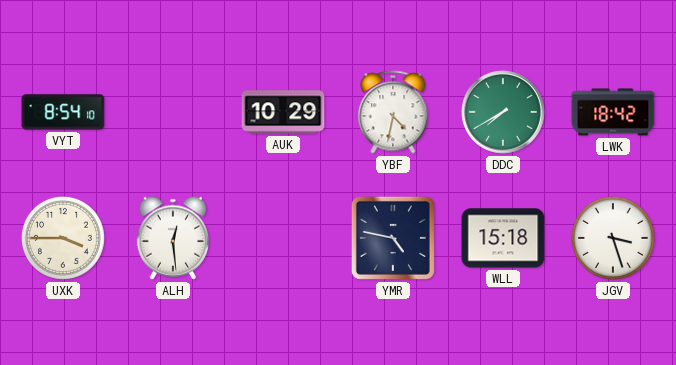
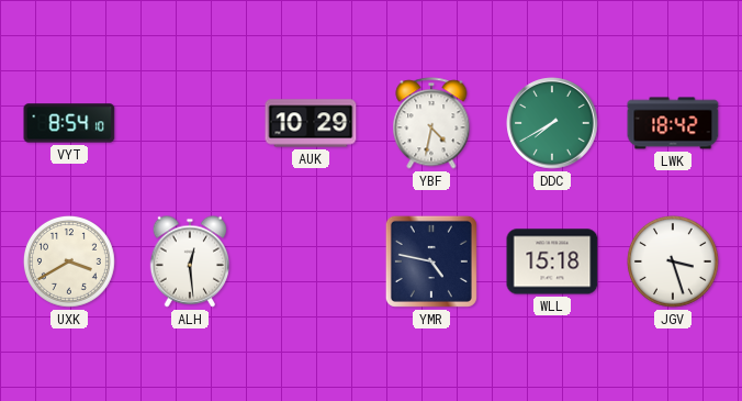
UXK: 3:45 -> 3:40 (69, 261)
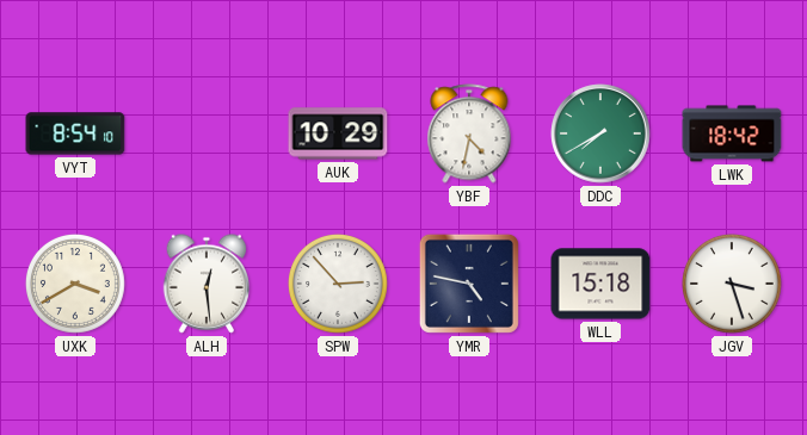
SPW: none -> 2:53 (338, 284)
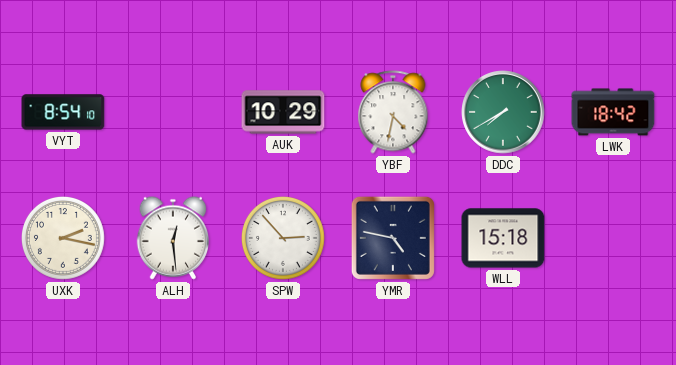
UXK: 3:40 -> 2:17 (63, 238)
JGV: 3:27 -> none (732, 284)
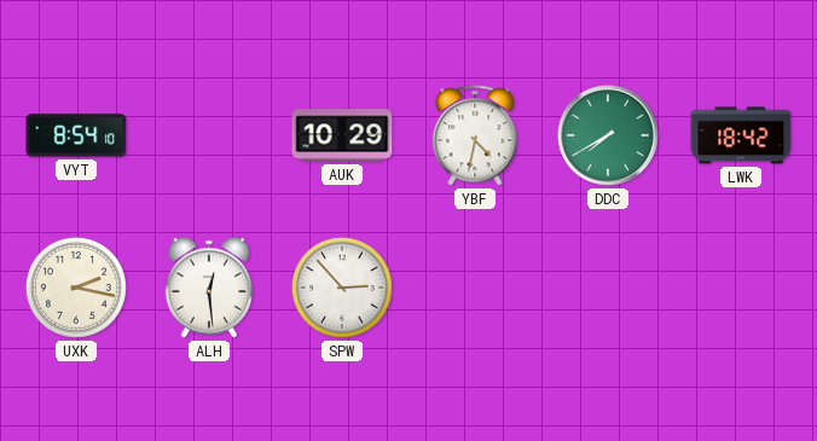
YMR: 4:47 -> none (393, 238)
WLL: 15:18 -> none (503, 238)
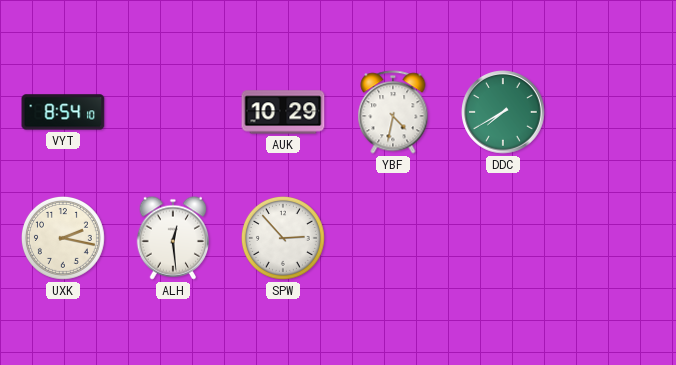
LWK: 18:42 -> none (741, 135)
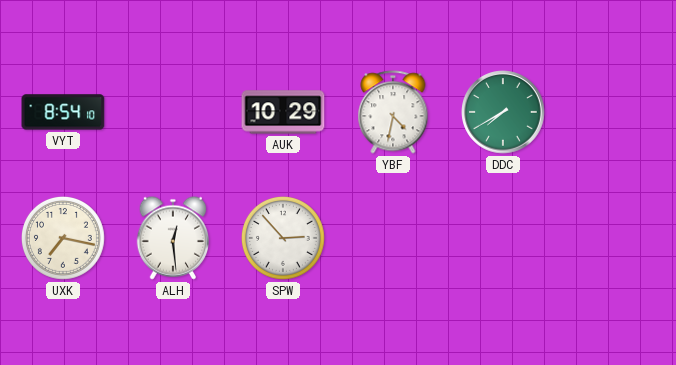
UXK: 2:17 -> 7:17 (63, 238)
